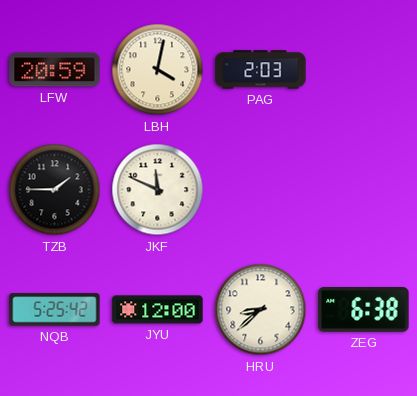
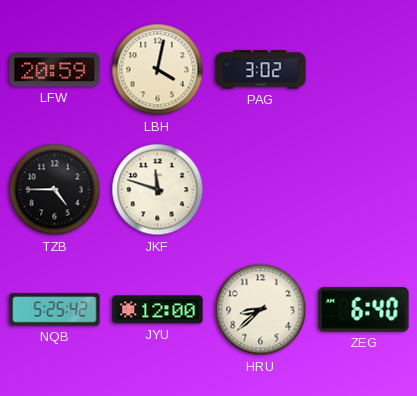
PAG: 2:03 -> 3:02 (261, 70)
TZB: 1:45 -> 4:45 (55, 190)
JKF: 11:49 -> 11:48 (158, 190)
ZEG: 6:38 -> 6:40 (364, 310)
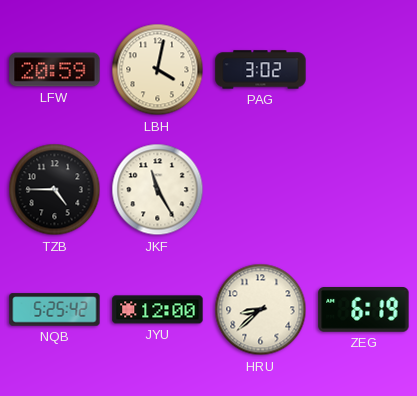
JKF: 11:48 -> 11:25 (158, 190)
ZEG: 6:40 -> 6:19 (364, 310)
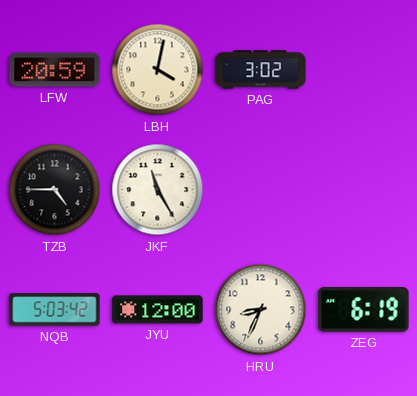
NQB: 5:25 -> 5:03 (55, 310)
HRU: 8:38 -> 8:34 (261, 310)
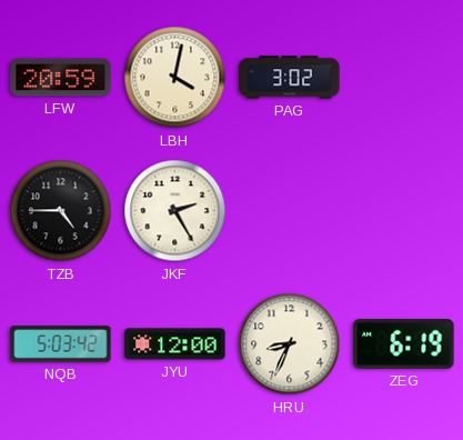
JKF: 11:25 -> 2:25 (175, 211)
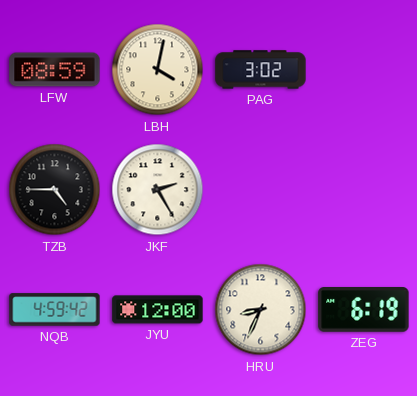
LFW: 20:59 -> 08:59 (55, 70)
NQB: 5:03 -> 4:59 (55, 310)
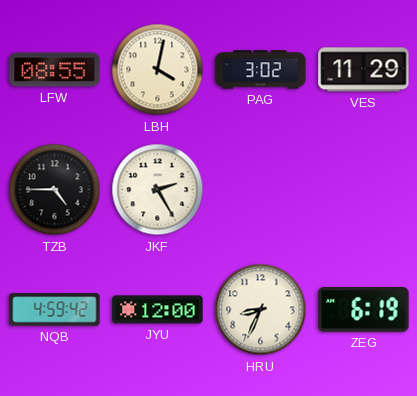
LFW: 08:59 -> 08:55 (55, 70)
VES: none -> 11:29 (364, 70)
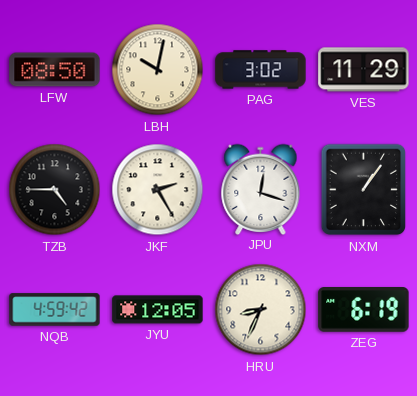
LFW: 08:55 -> 08:50 (55, 70)
LBH: 4:02 -> 10:02 (158, 70)
JPU: none -> 12:18 (261, 189)
NXM: none -> 1:06 (364, 190)
JYU: 12:00 -> 12:05 (158, 310)
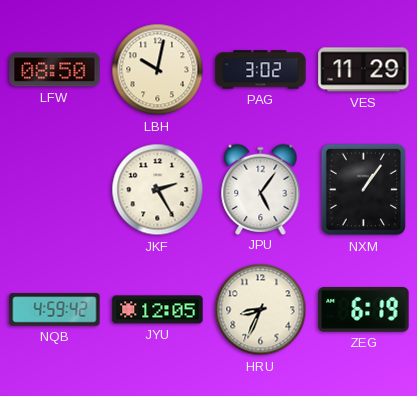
TZB: 4:45 -> none (55, 190)
JPU: 12:18 -> 5:06 (261, 189)
